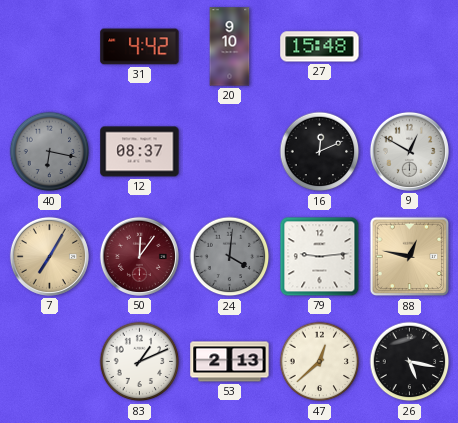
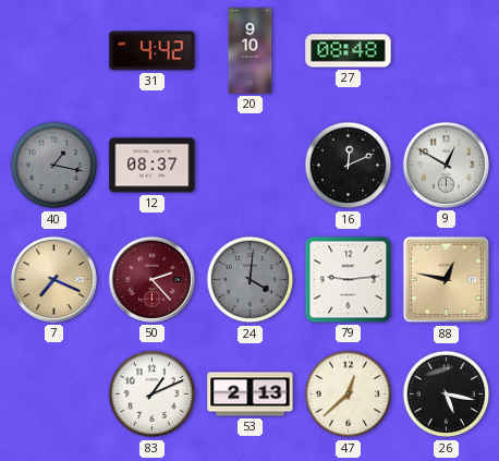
27: 15:48 -> 08:48 (349, 51)
40: 6:17 -> 1:17 (54, 166)
7: 7:05 -> 7:19 (53, 279)
50: 12:06 -> 2:23 (151, 279)
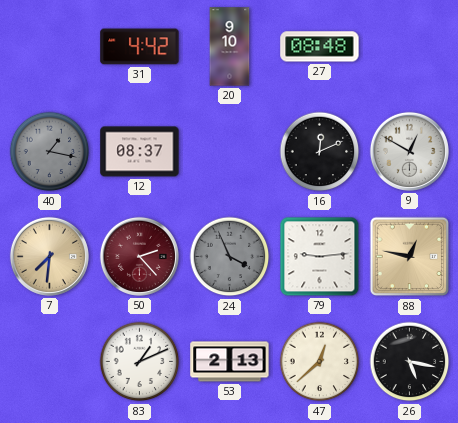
7: 7:19 -> 7:31 (49, 256)
24: 4:01 -> 3:56 (230, 257)
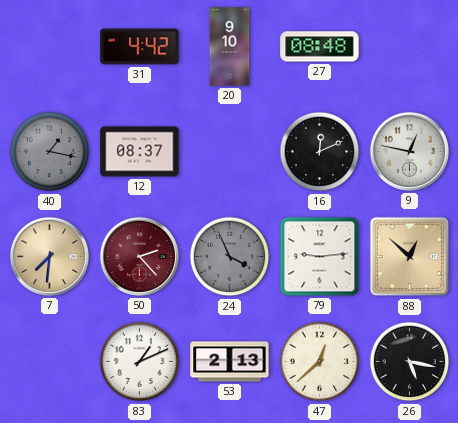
9: 12:50 -> 12:47 (409, 151)
88: 12:47 -> 12:52 (410, 257)
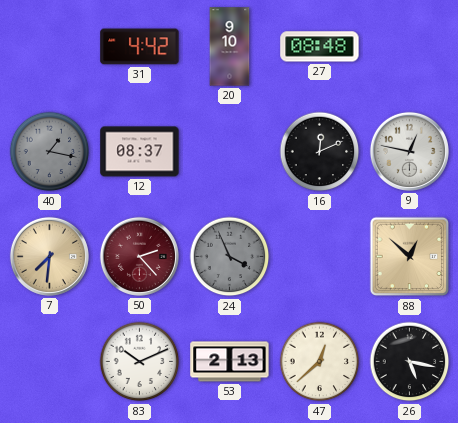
79: 9:14 -> none (320, 257)
83: 1:11 -> 10:11 (140, 362)
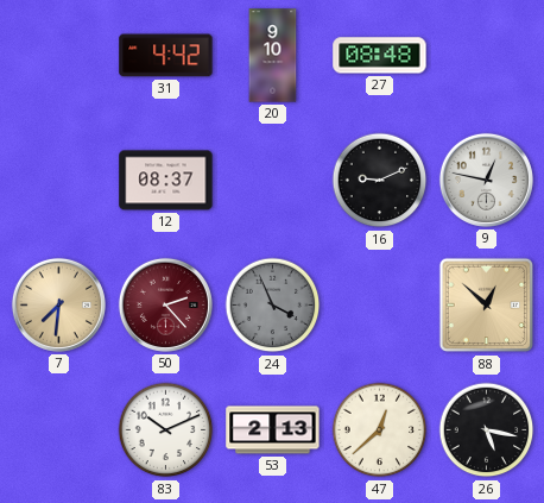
40: 1:17 -> none (50, 152)
16: 12:11 -> 9:11 (380, 181)
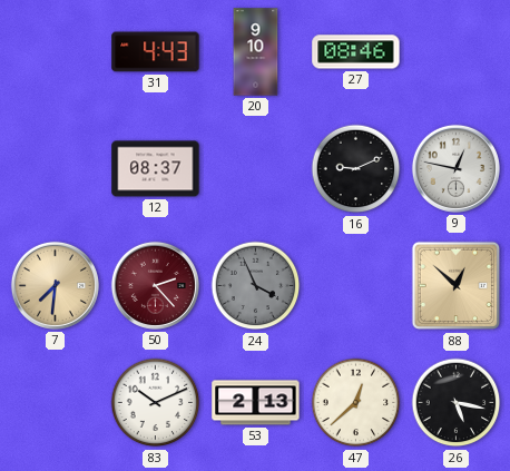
31: 4:42 -> 4:43 (156, 52)
27: 08:48 -> 08:46 (356, 52)
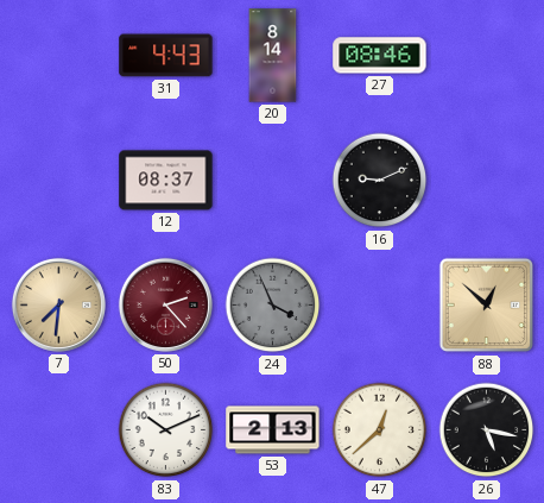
20: 9:10 -> 8:14 (273, 56)
9: 12:47 -> none (455, 168)
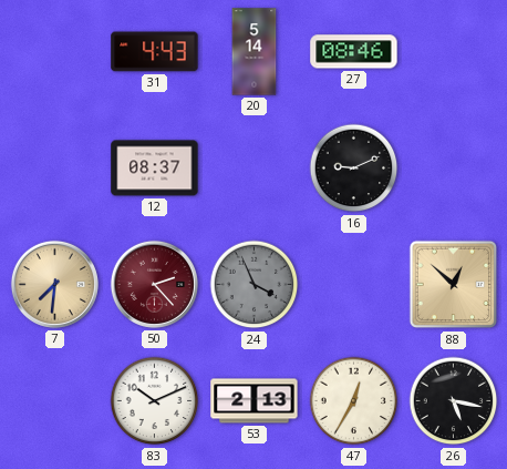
20: 8:14 -> 5:14 (255, 52)
47: 12:38 -> 12:35 (354, 401)
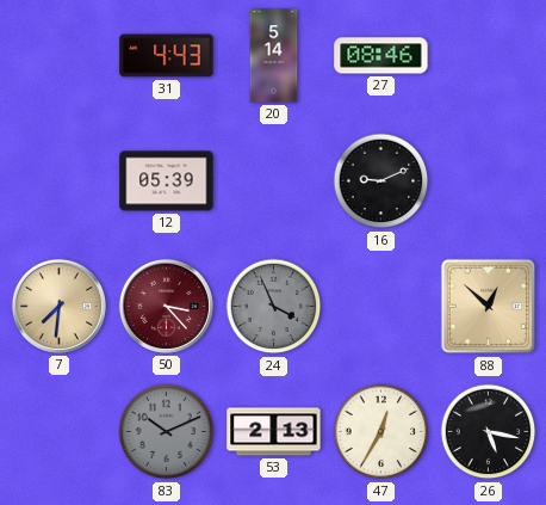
12: 08:37 -> 05:39 (167, 181)
50: 2:23 -> 3:23 (166, 306)
83 dial: white -> grey (167, 432)
